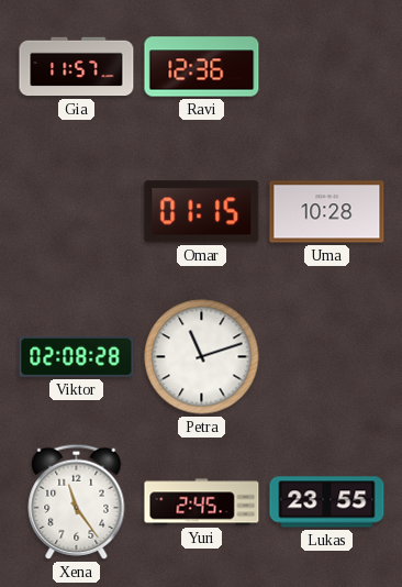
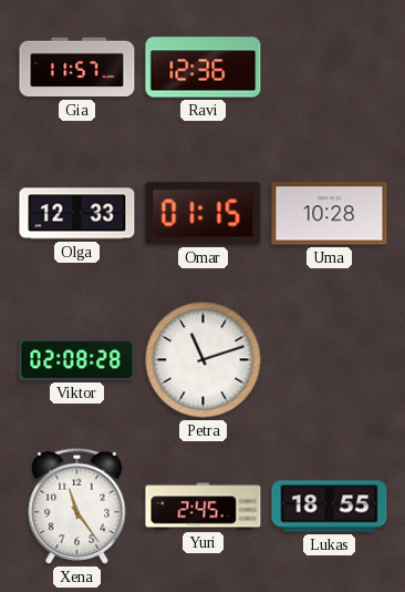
Olga: none -> 12:33 (77, 214)
Lukas: 23:55 -> 18:55 (330, 507)
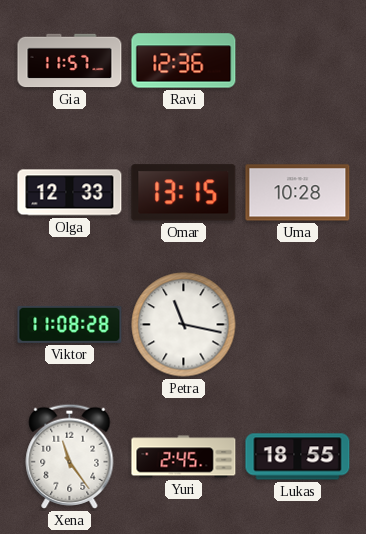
Omar: 01:15 -> 13:15 (184, 193)
Viktor: 02:08 -> 11:08 (70, 324)
Petra: 11:12 -> 11:17 (184, 325)
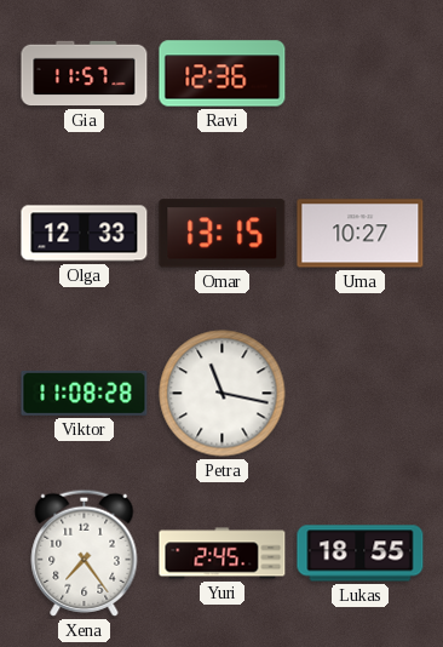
Uma: 10:28 -> 10:27 (361, 234)
Xena: 11:24 -> 7:24 (85, 552)
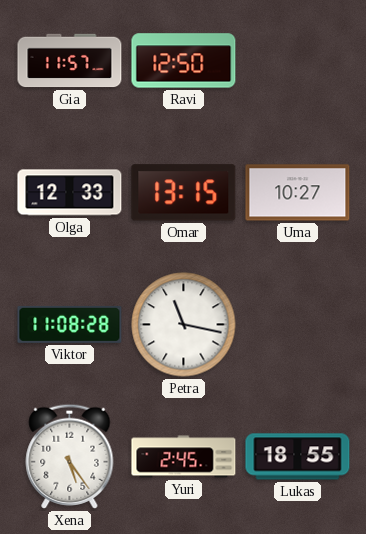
Ravi: 12:36 -> 12:50 (184, 61)
Xena: 7:24 -> 5:24 (70, 456)
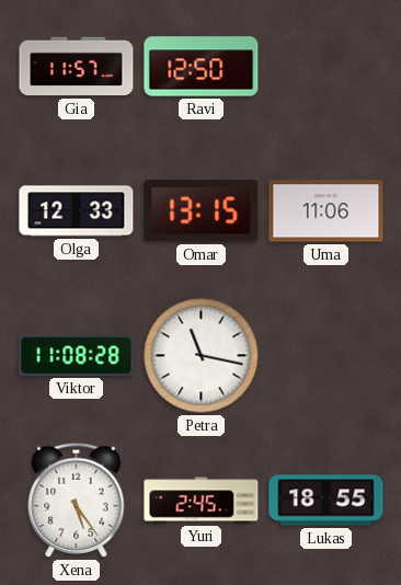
Uma: 10:27 -> 11:06 (326, 211)
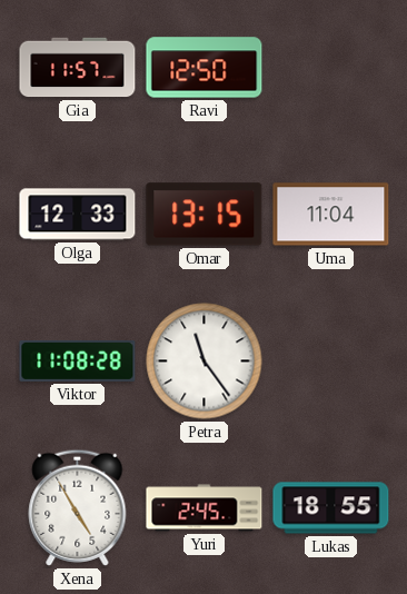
Uma: 11:06 -> 11:04 (331, 215)
Petra: 11:17 -> 11:24 (205, 362)
Xena: 5:24 -> 4:55 (78, 507)
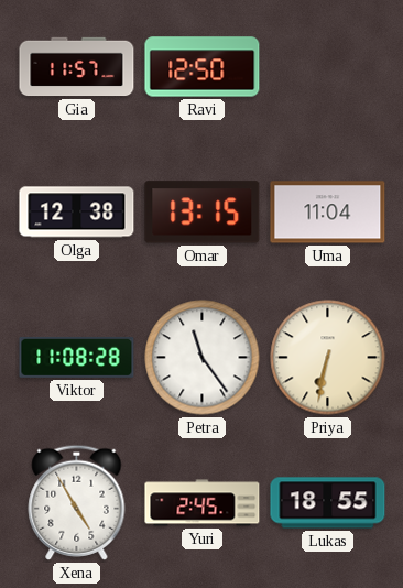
Olga: 12:33 -> 12:38 (77, 213)
Priya: none -> 6:32 (328, 358)
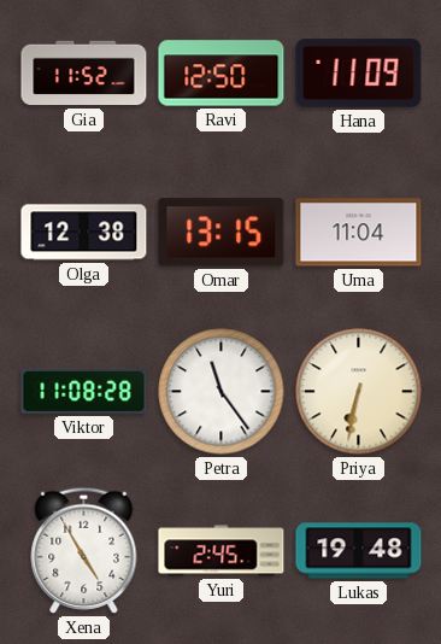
Gia: 11:57 -> 11:52 (84, 74)
Hana: none -> 11:09 (359, 74)
Lukas: 18:55 -> 19:48 (359, 551)
